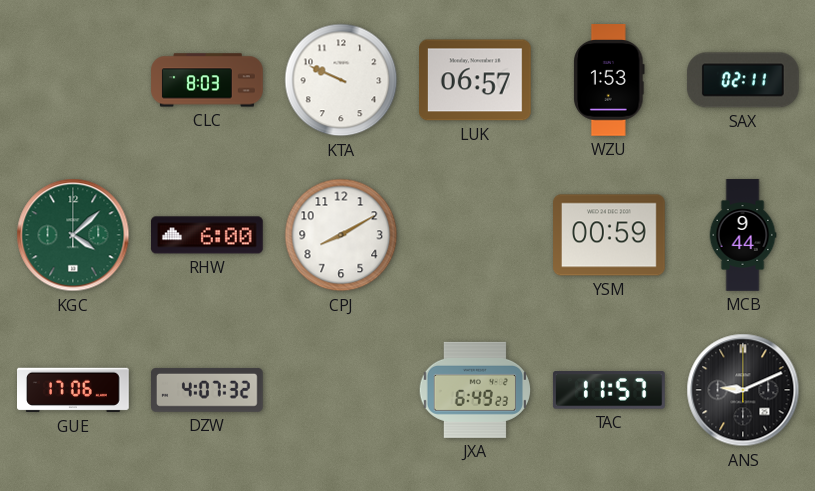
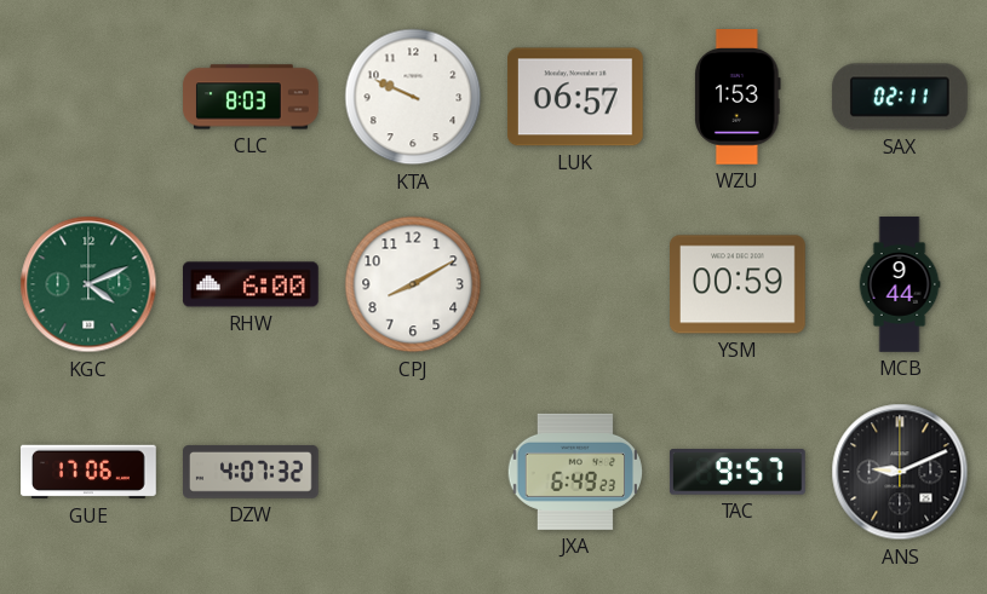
KGC: 4:08 -> 4:11 (88, 284)
TAC: 11:57 -> 9:57 (738, 472)
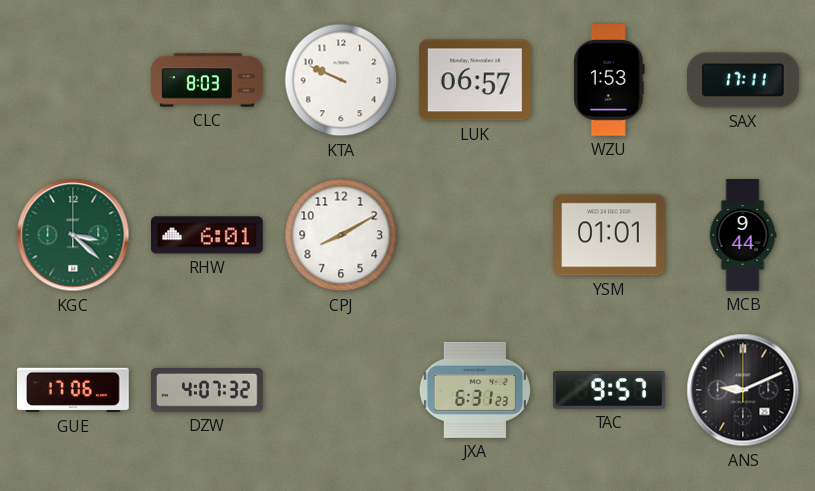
SAX: 02:11 -> 17:11 (743, 80)
KGC: 4:11 -> 3:22 (73, 235)
RHW: 6:00 -> 6:01 (208, 235)
YSM: 00:59 -> 01:01 (610, 235)
JXA: 6:49 -> 6:31 (475, 390)
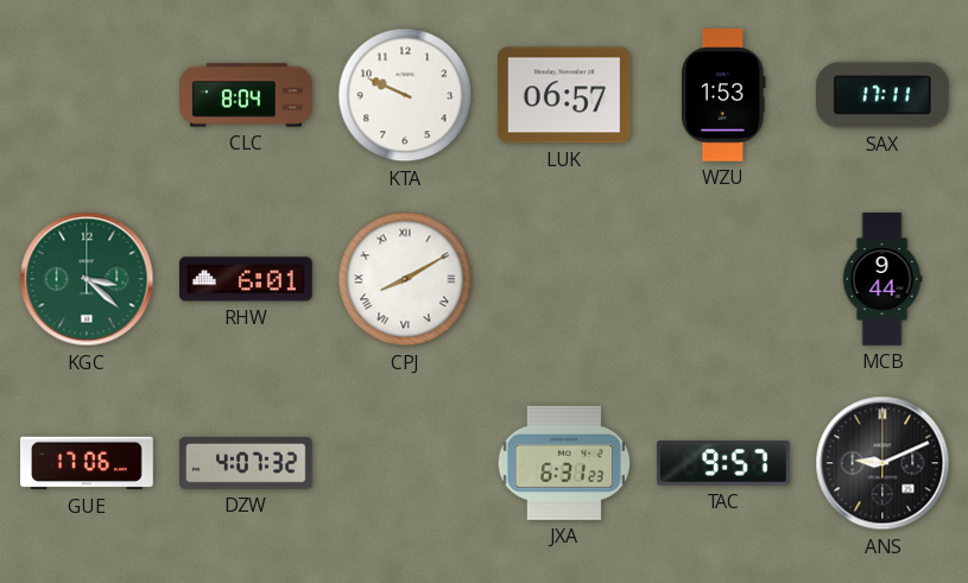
CLC: 8:03 -> 8:04 (246, 95)
CPJ numerals: Arabic -> Roman (405, 279)
YSM: 01:01 -> none (610, 235)
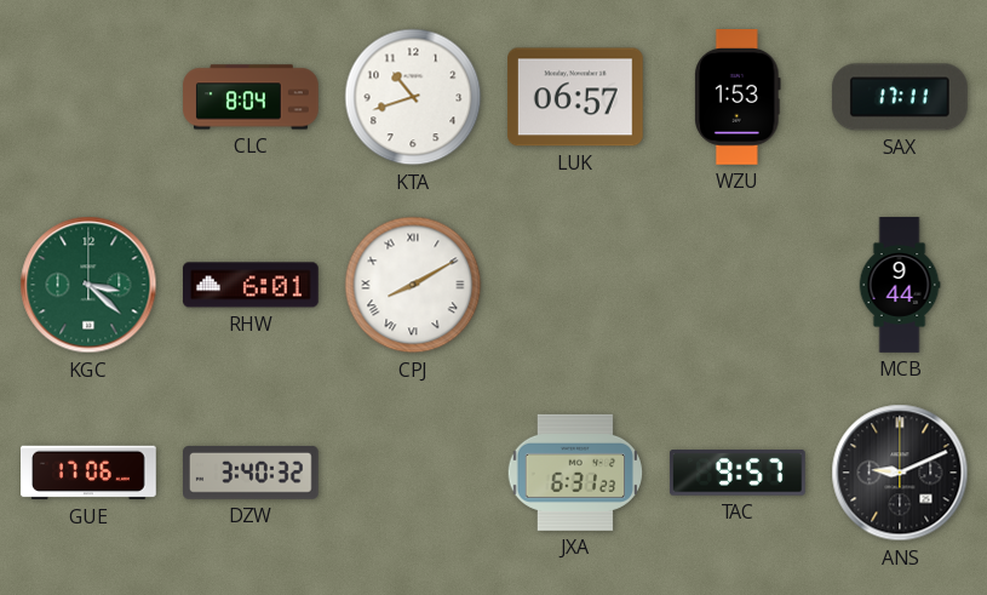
KTA: 9:49 -> 10:42 (413, 97)
DZW: 4:07 -> 3:40 (252, 473)
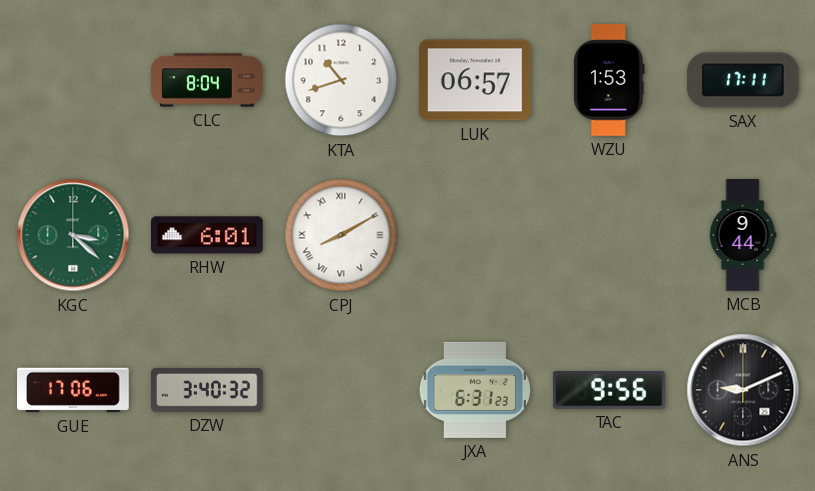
TAC: 9:57 -> 9:56 (609, 390)
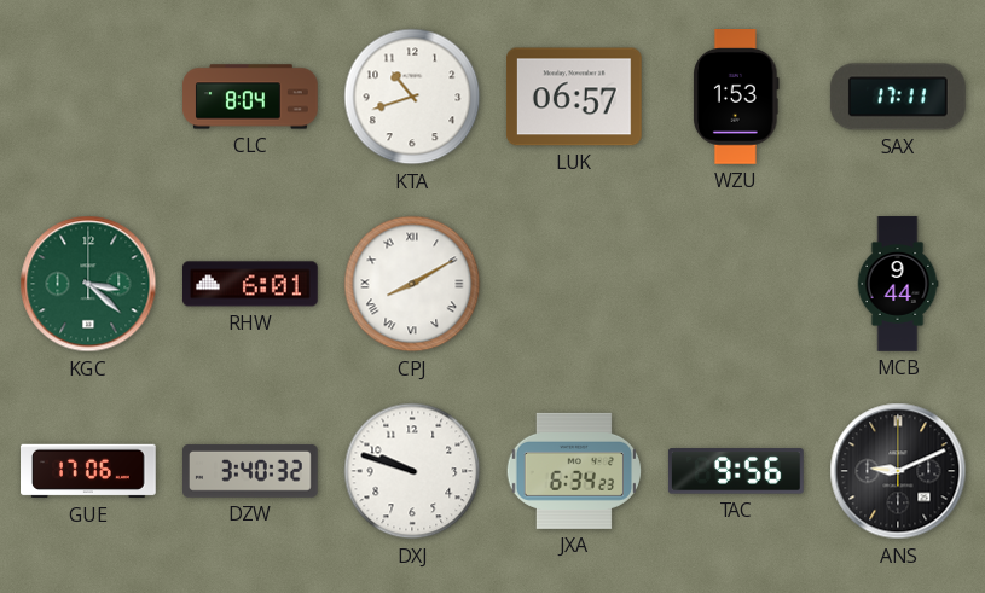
DXJ: none -> 9:48 (412, 471)
JXA: 6:31 -> 6:34 (574, 471)
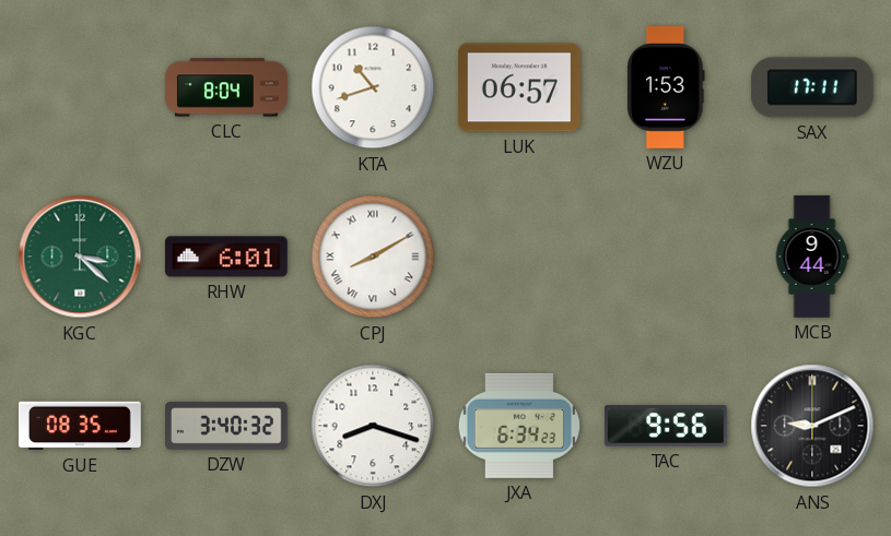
GUE: 17:06 -> 08:35 (81, 426)
DXJ: 9:48 -> 8:18 (373, 426)
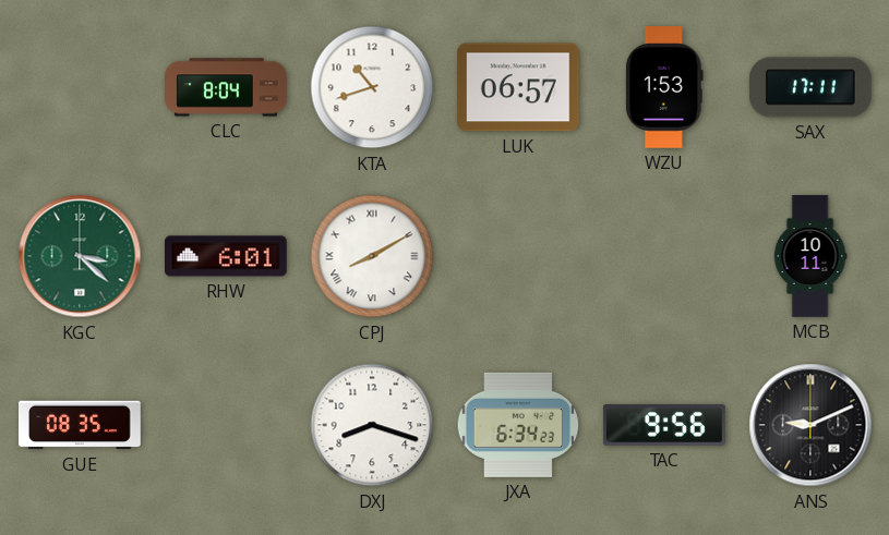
MCB: 9:44 -> 10:11 (810, 256)
DZW: 3:40 -> none (227, 426)
